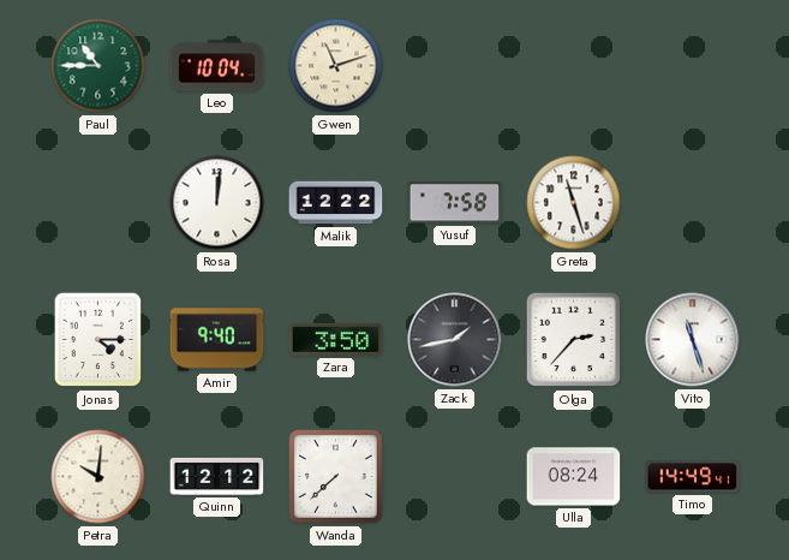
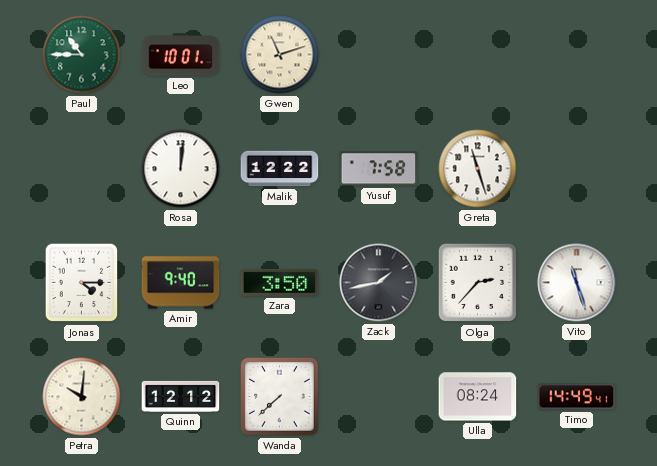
Leo: 10:04 -> 10:01 (181, 55)
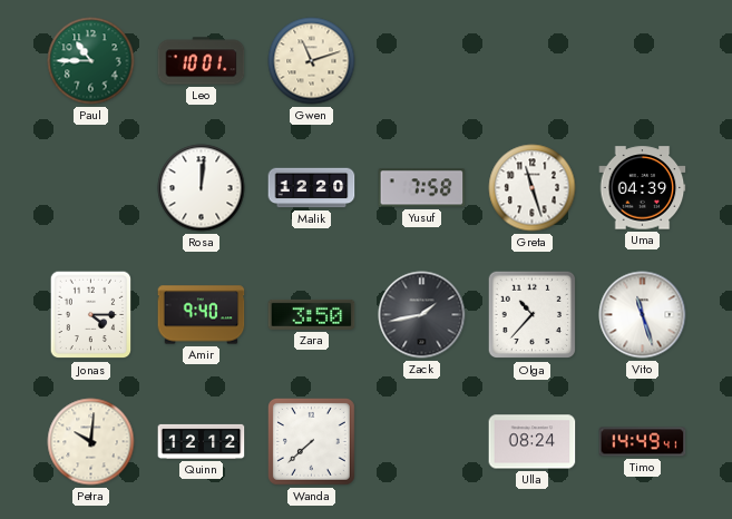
Malik: 12:22 -> 12:20 (312, 188)
Uma: none -> 04:39 (643, 188)
Olga: 2:37 -> 10:37 (533, 315)
